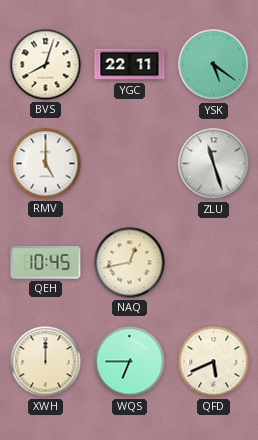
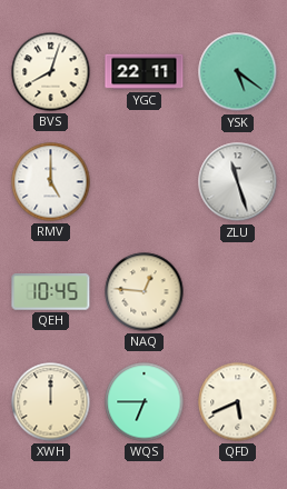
NAQ: 12:43 -> 12:46 (145, 292)
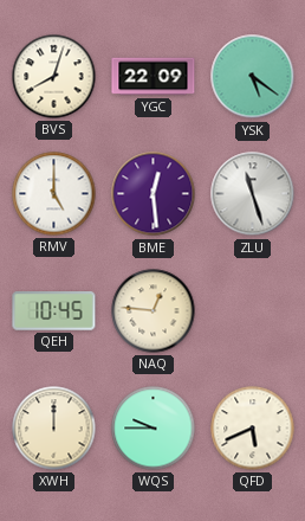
YGC: 22:11 -> 22:09 (154, 77)
BME: none -> 12:29 (154, 194)
WQS: 6:45 -> 9:45 (154, 429)
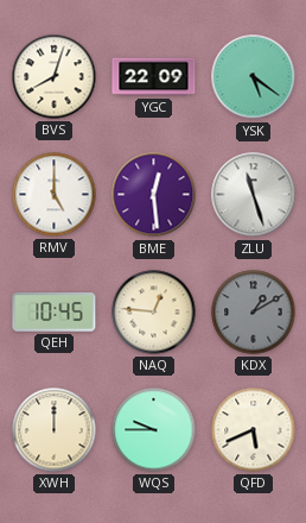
KDX: none -> 1:10 (254, 313)
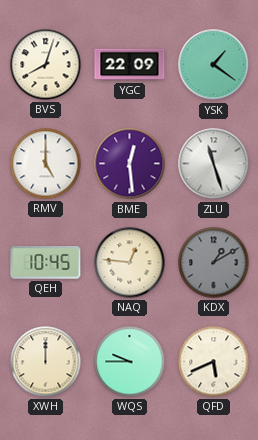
YSK: 5:21 -> 1:21 (214, 65)
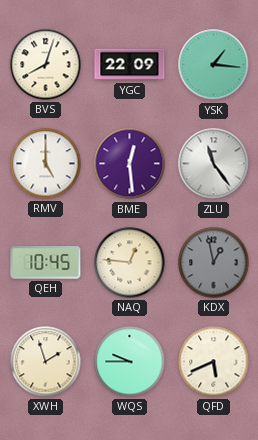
YSK: 1:21 -> 1:16 (214, 65)
ZLU: 11:27 -> 11:24 (214, 164)
KDX: 1:10 -> 12:58 (214, 263)
XWH: 12:00 -> 1:57 (46, 362)
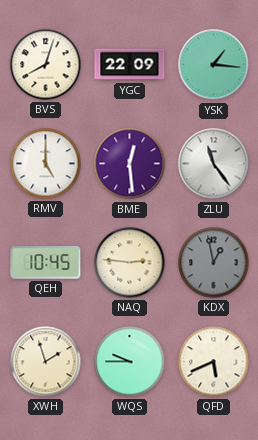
NAQ: 12:46 -> 2:46 (130, 263)
